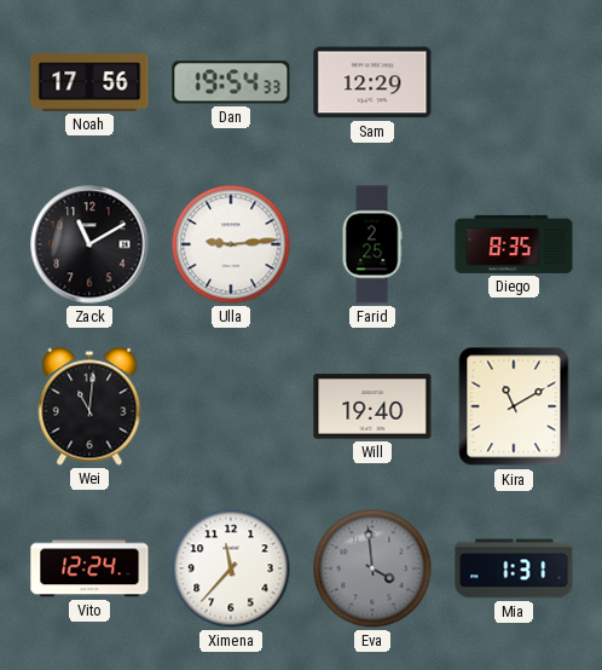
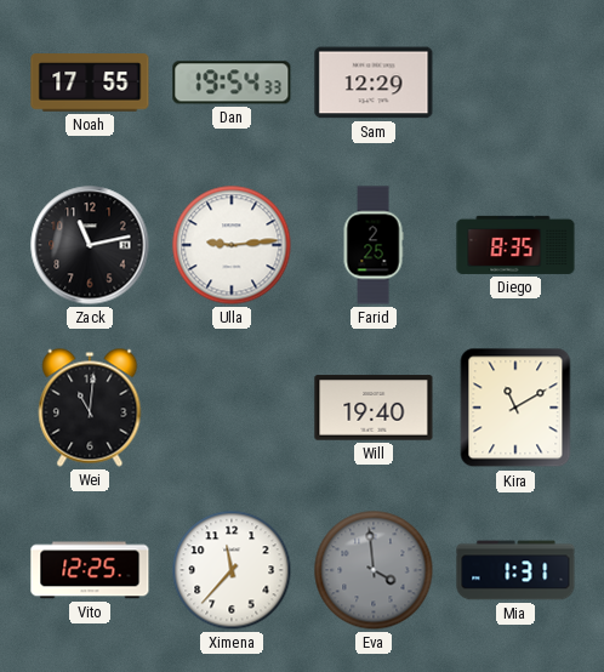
Noah: 17:56 -> 17:55 (90, 82)
Zack: 11:10 -> 11:13 (90, 245)
Vito: 12:24 -> 12:25 (90, 570)
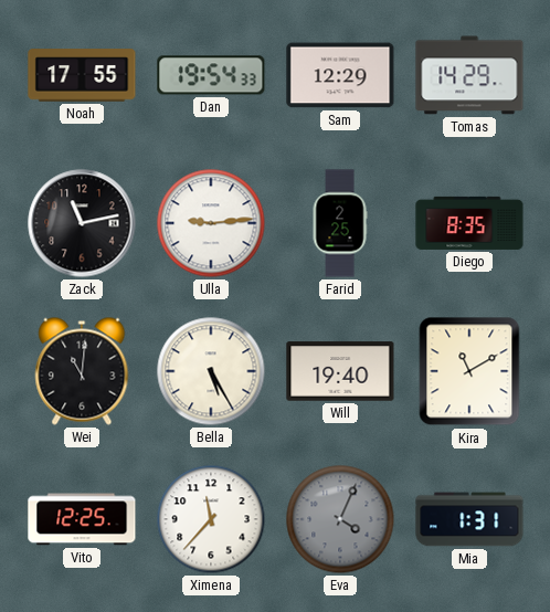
Tomas: none -> 14:29 (469, 75)
Bella: none -> 5:25 (211, 371)
Eva: 3:59 -> 4:04 (340, 519)
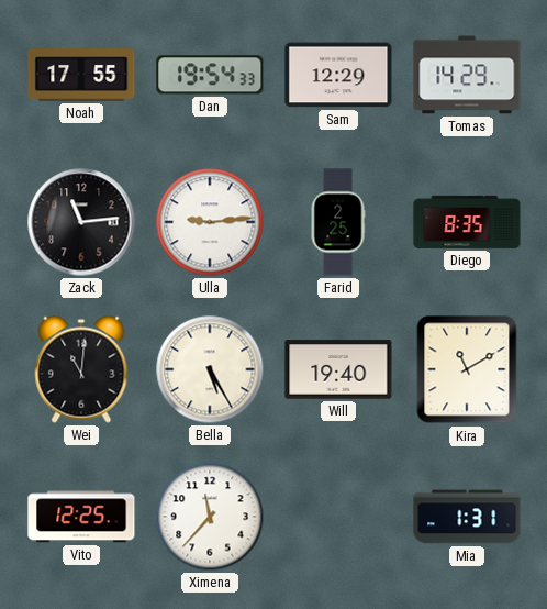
Zack: 11:13 -> 11:14 (81, 222)
Eva: 4:04 -> none (340, 519)
